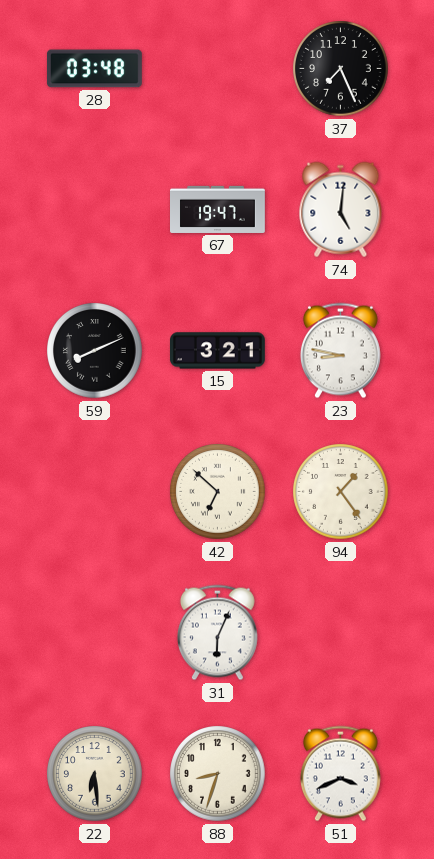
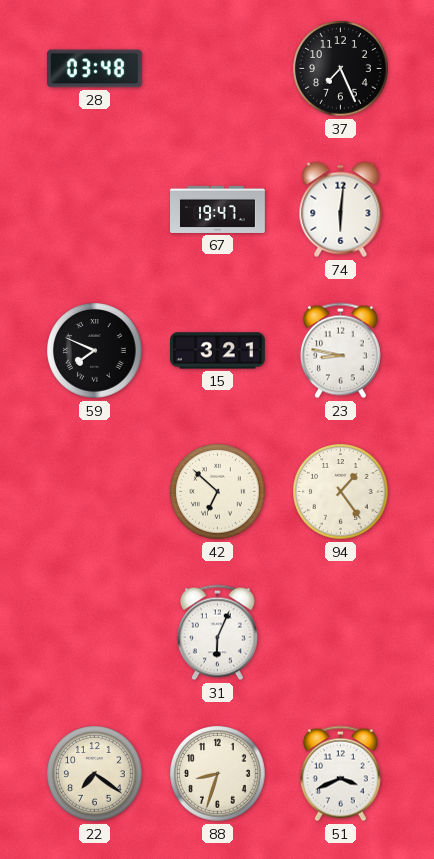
74: 5:01 -> 6:01 (341, 210)
59: 8:11 -> 7:49 (95, 351)
22: 6:29 -> 7:21 (95, 774)
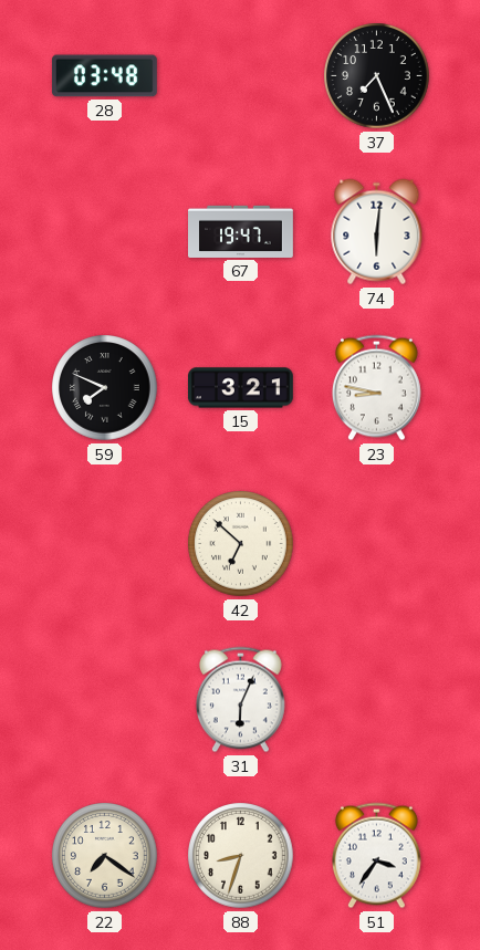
94: 1:24 -> none (341, 492)
51: 3:41 -> 3:36 (376, 856)
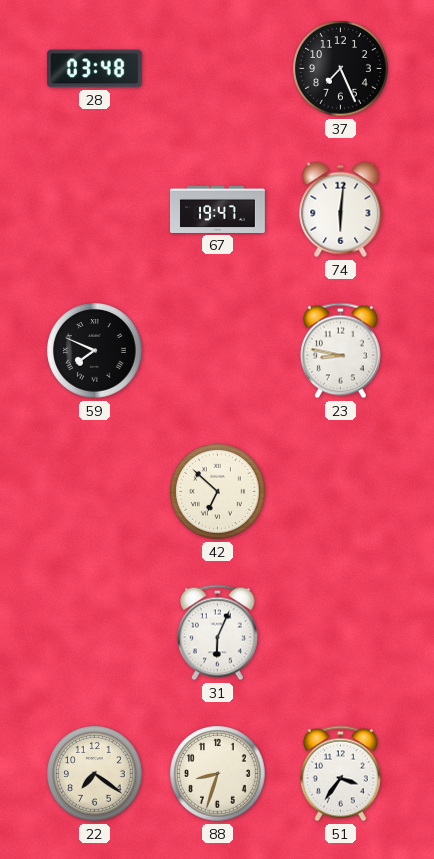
15: 3:21 -> none (241, 388)
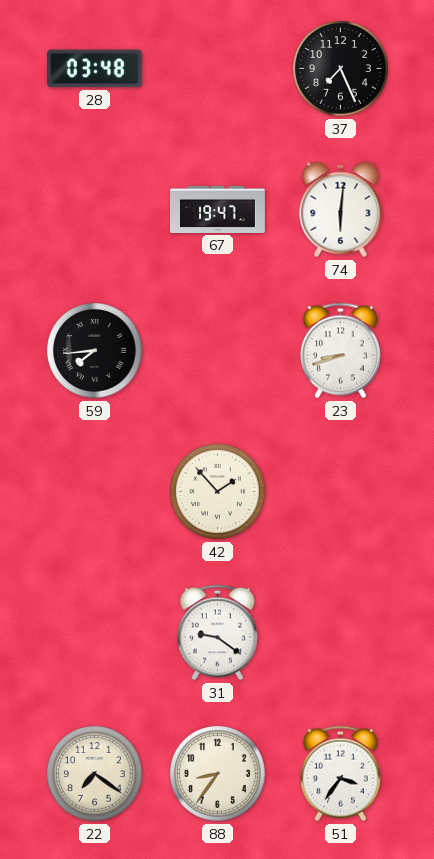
59: 7:49 -> 7:44 (95, 351)
23: 8:47 -> 8:42 (340, 351)
42: 6:52 -> 1:53 (218, 492)
31: 6:04 -> 9:21 (217, 633)
88: 8:33 -> 8:36 (218, 774)
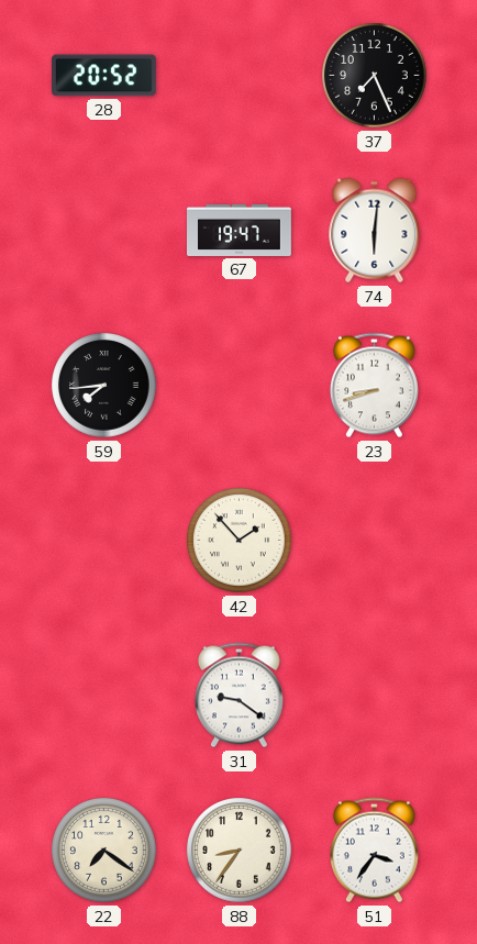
28: 03:48 -> 20:52 (103, 76)
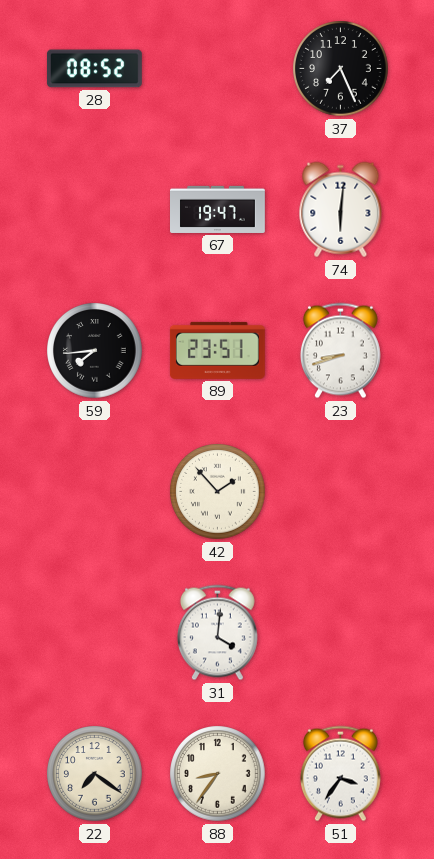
28: 20:52 -> 08:52 (94, 69)
89: none -> 23:51 (217, 350)
31: 9:21 -> 4:01 (217, 633)
